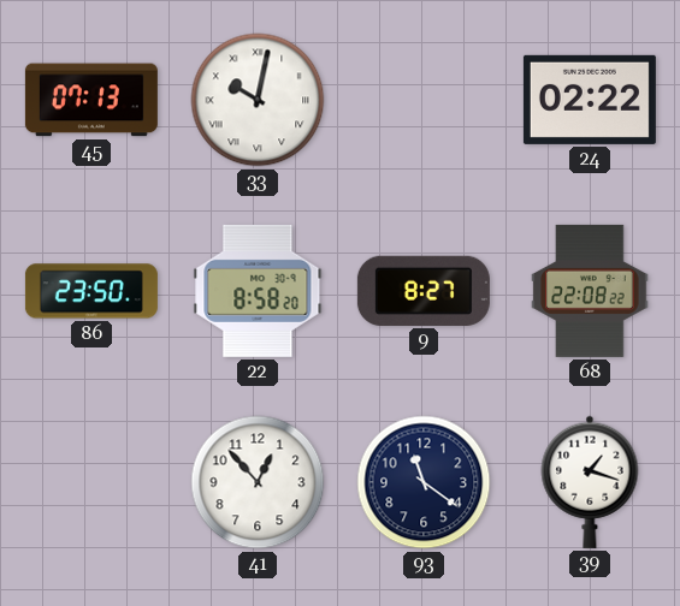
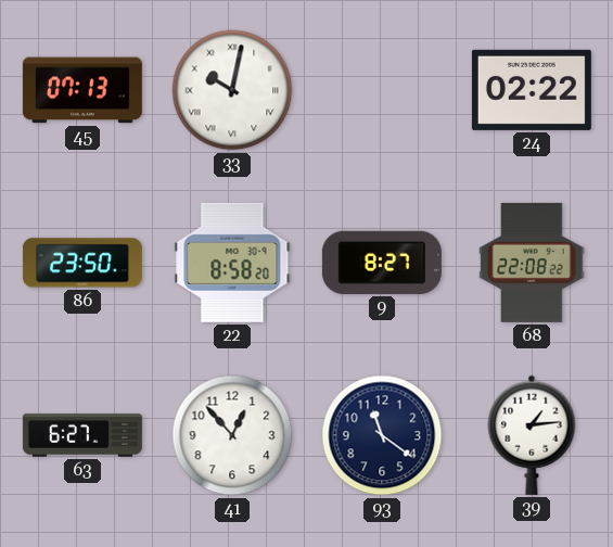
63: none -> 6:27 (82, 435)
39: 1:18 -> 1:14 (532, 435)
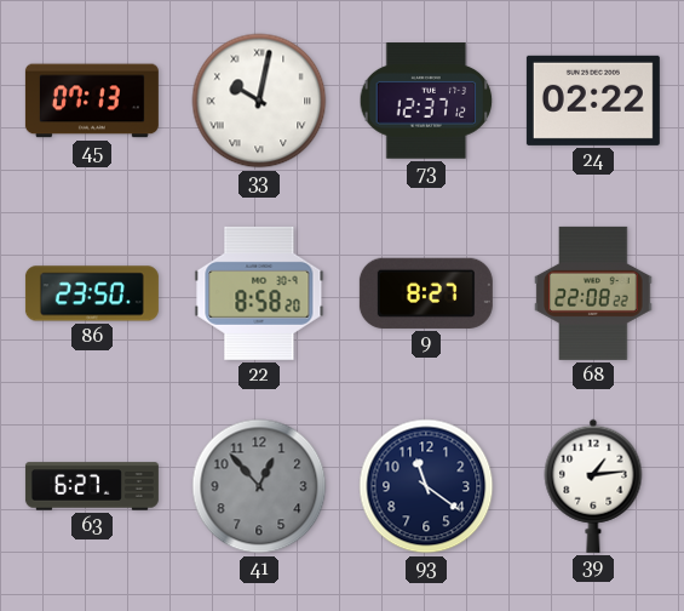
73: none -> 12:37 (426, 101)
41 dial: white -> grey (259, 486)
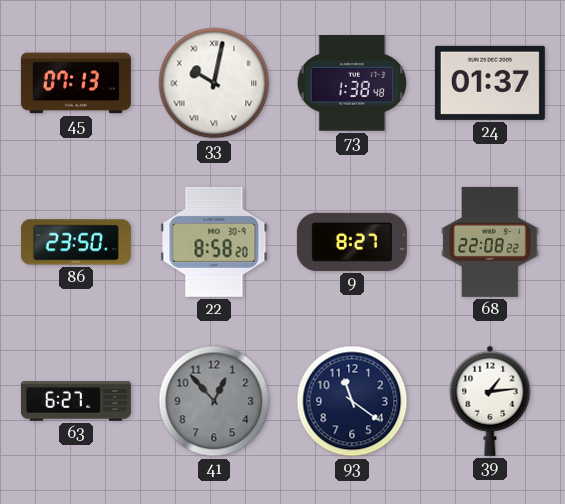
73: 12:37 -> 1:38 (352, 83)
24: 02:22 -> 01:37 (490, 83)
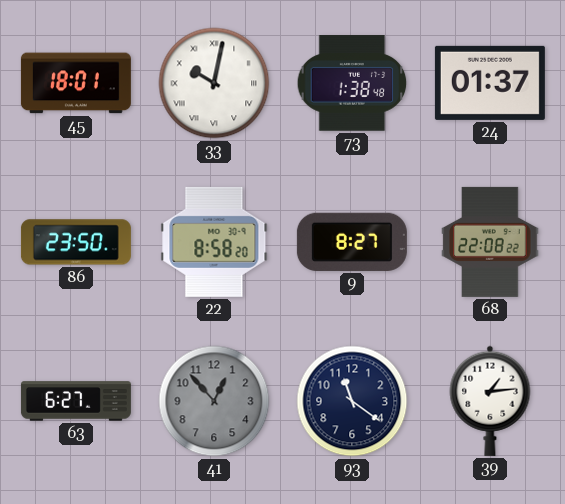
45: 07:13 -> 18:01 (76, 83)
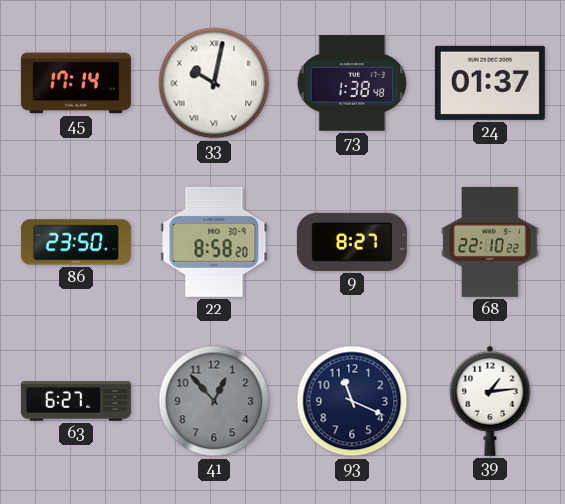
45: 18:01 -> 17:14 (76, 83)
68: 22:08 -> 22:10 (490, 242)
93: 11:21 -> 11:19 (352, 401)
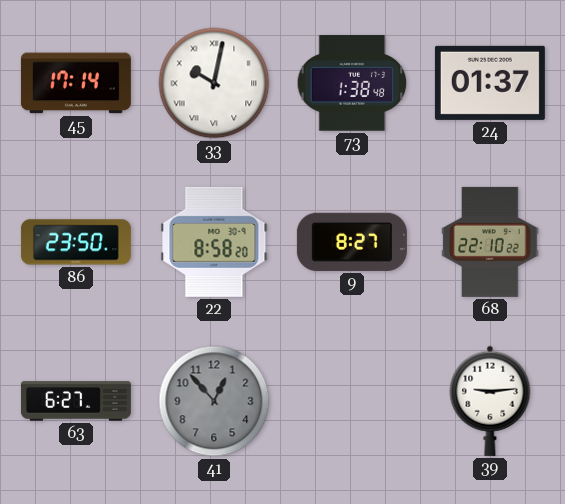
93: 11:19 -> none (352, 401)
39: 1:14 -> 9:14 (490, 401)
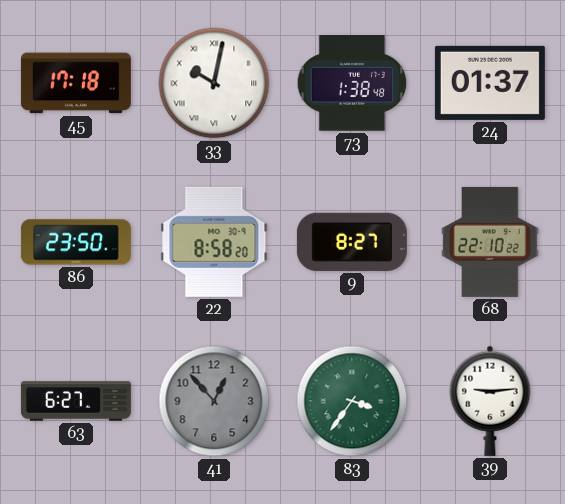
45: 17:14 -> 17:18 (76, 83)
83: none -> 3:36 (352, 401)
